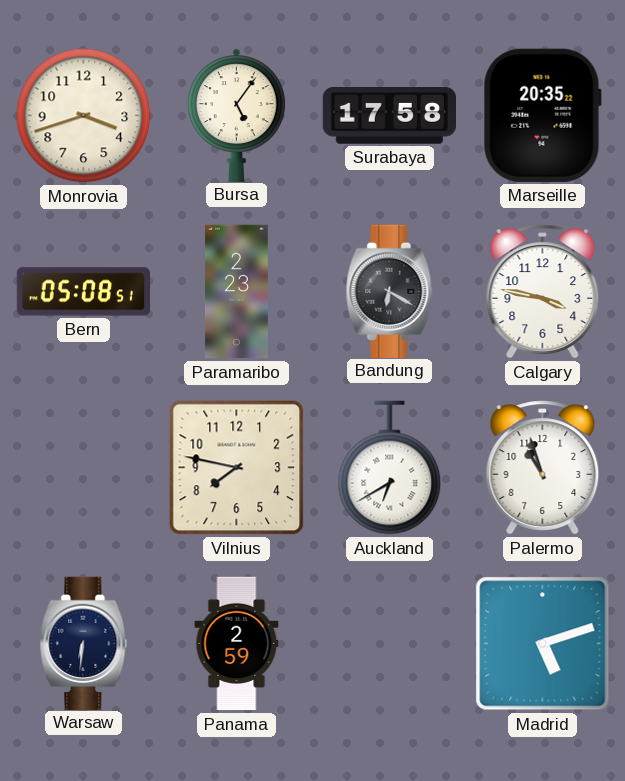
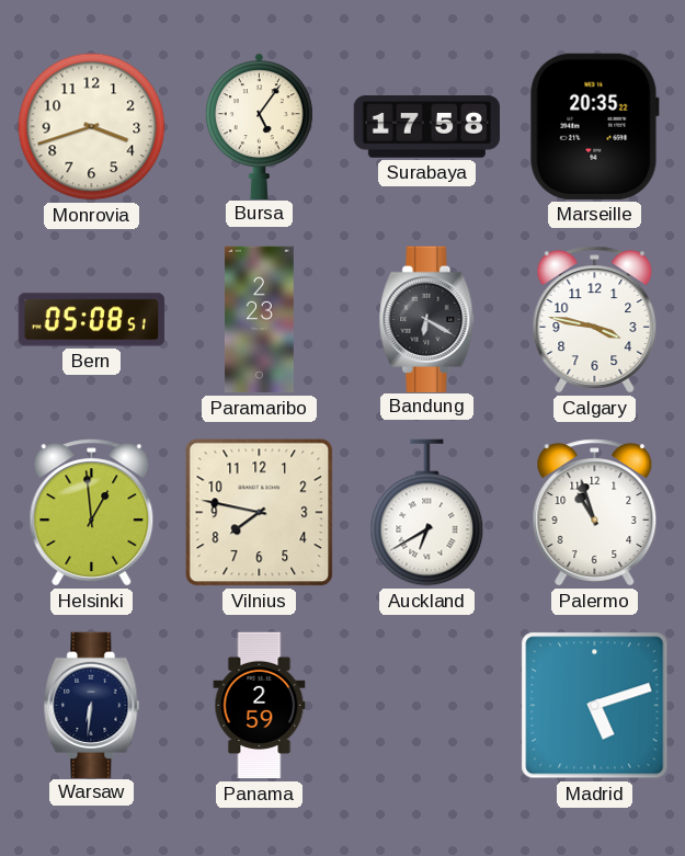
Helsinki: none -> 12:59 (92, 513)
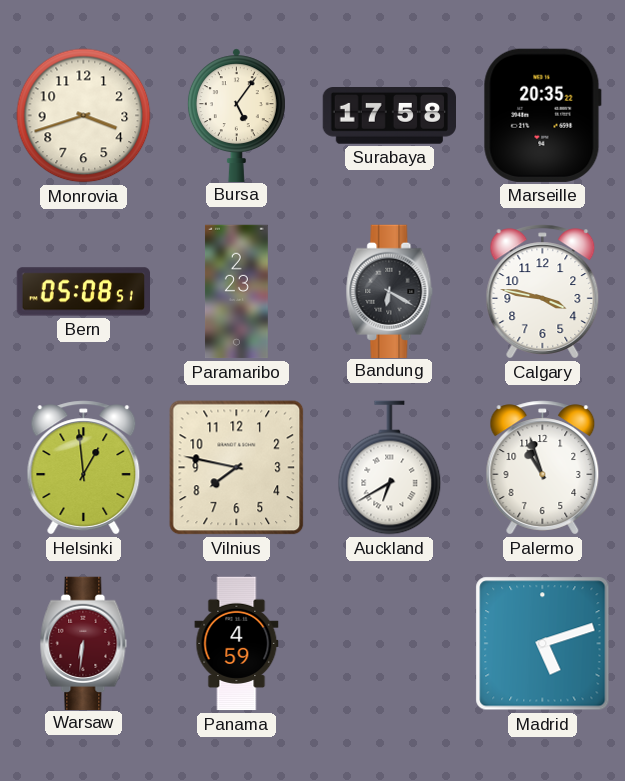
Warsaw dial: navy -> burgundy (84, 643)
Panama: 2:59 -> 4:59 (237, 644)
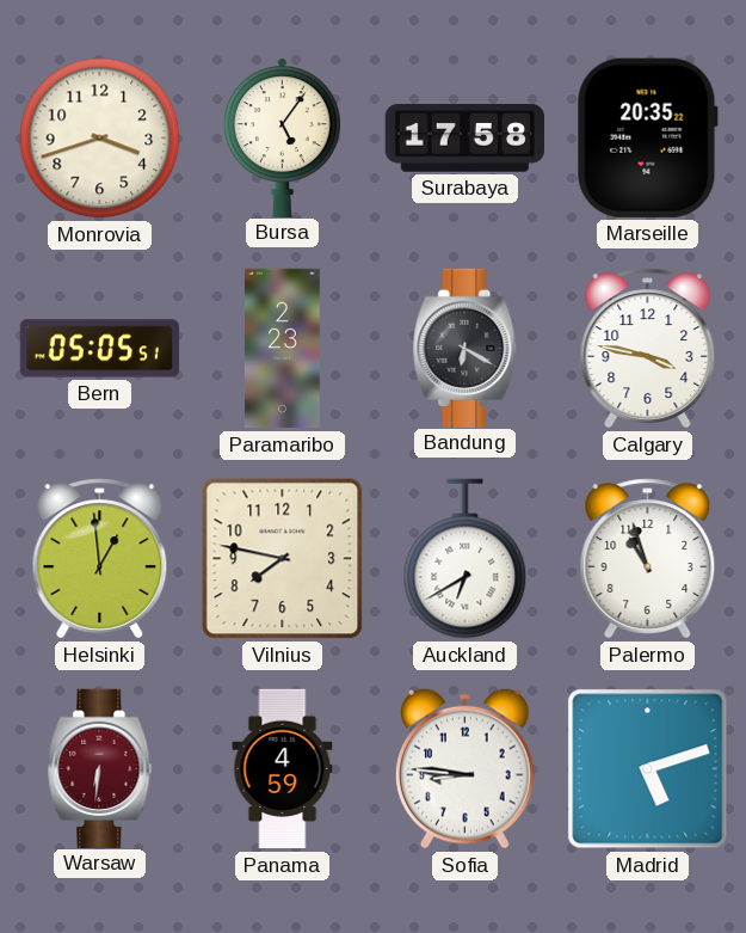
Bern: 05:08 -> 05:05 (100, 349)
Sofia: none -> 8:46 (466, 768)
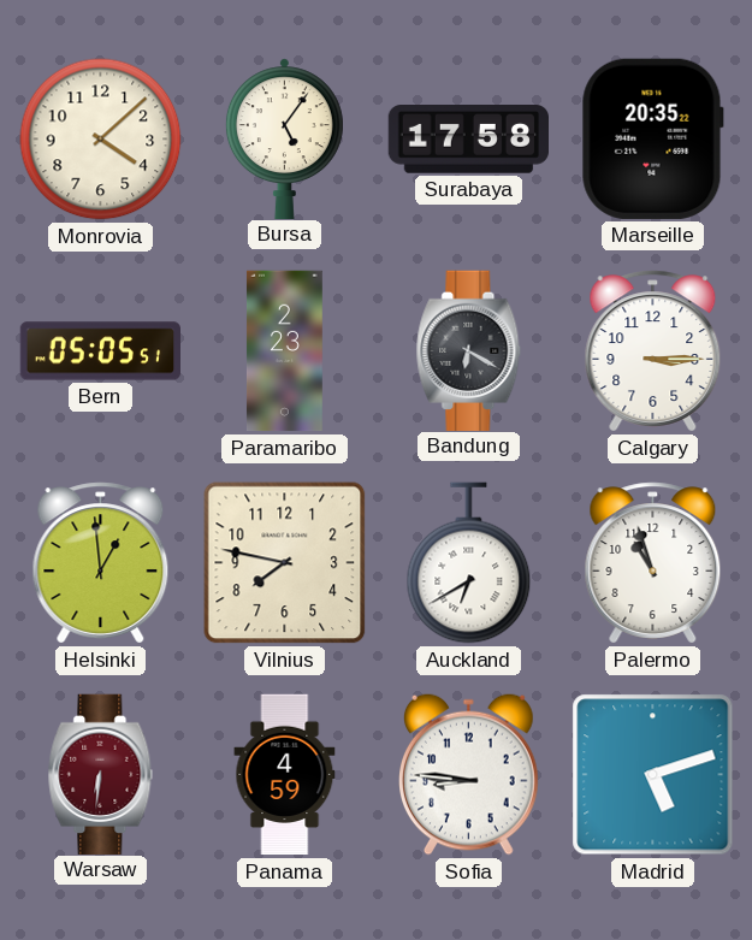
Monrovia: 3:42 -> 4:08 (101, 140)
Calgary: 3:47 -> 3:15 (653, 351)
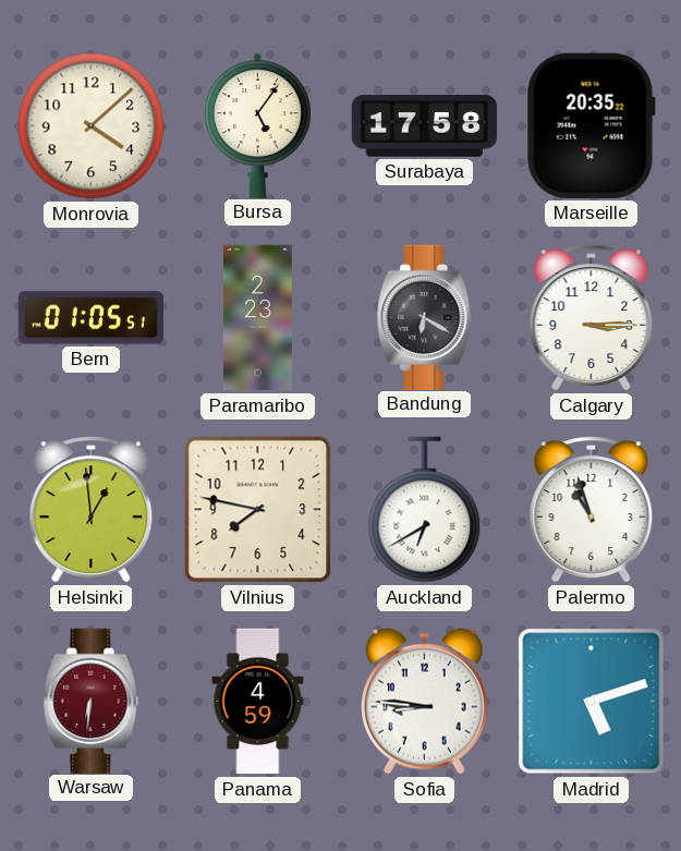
Bern: 05:05 -> 01:05 (92, 318)
